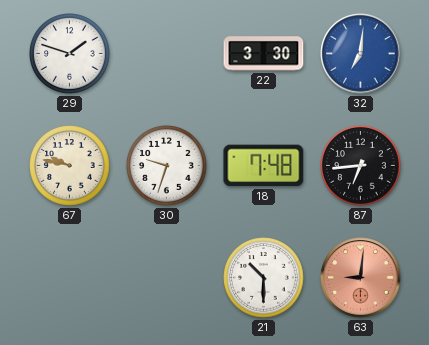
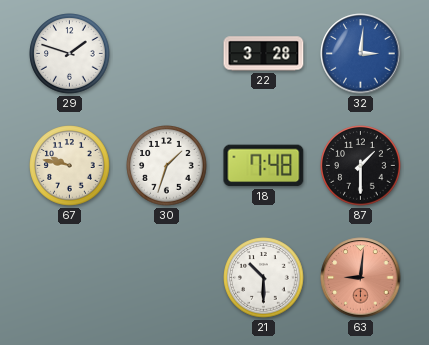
22: 3:30 -> 3:28 (264, 54)
32: 7:01 -> 3:01 (361, 54)
30: 9:33 -> 1:33 (167, 166)
87: 6:44 -> 1:30 (361, 166)
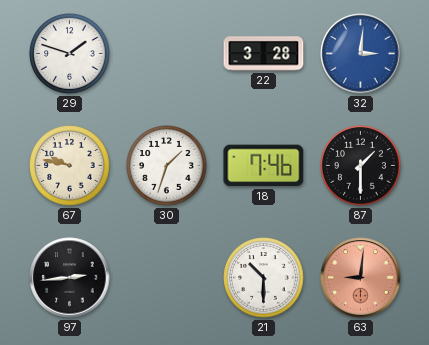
18: 7:48 -> 7:46 (264, 166)
97: none -> 2:44 (70, 278)
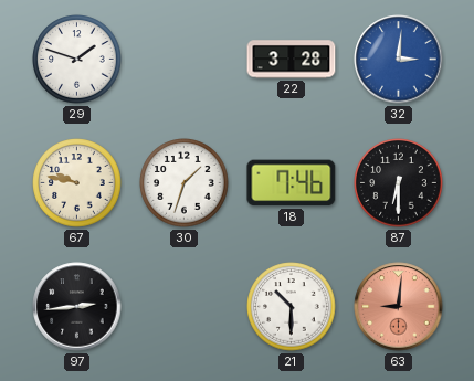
87: 1:30 -> 6:30 (399, 183)
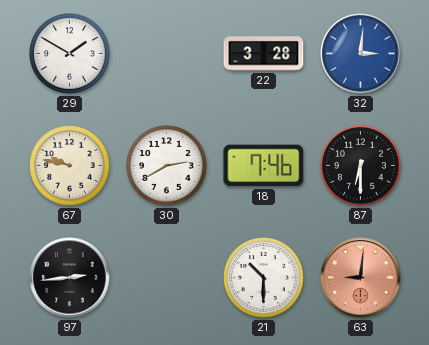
29: 1:48 -> 1:50 (70, 54)
30: 1:33 -> 2:40 (167, 166)
